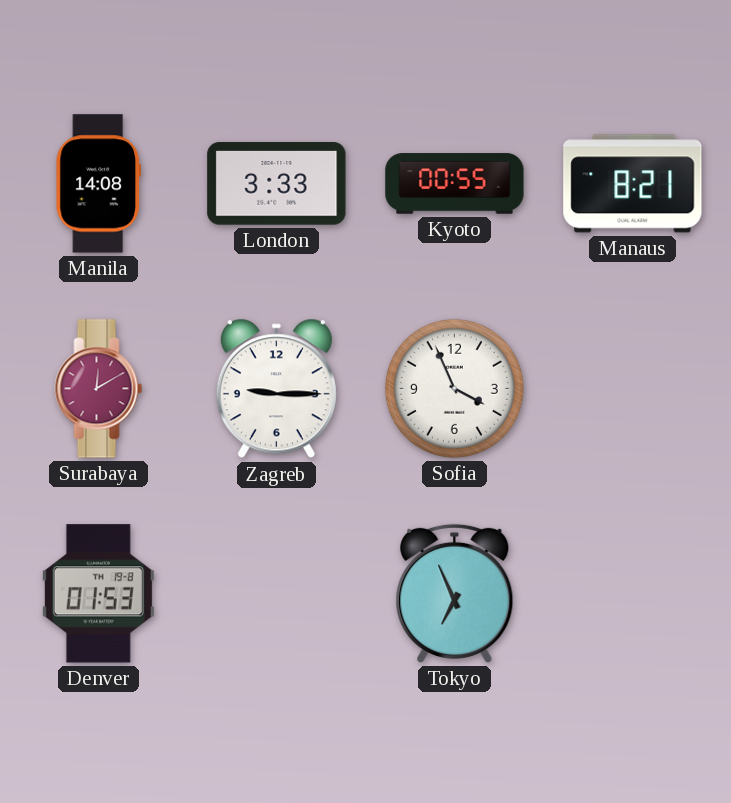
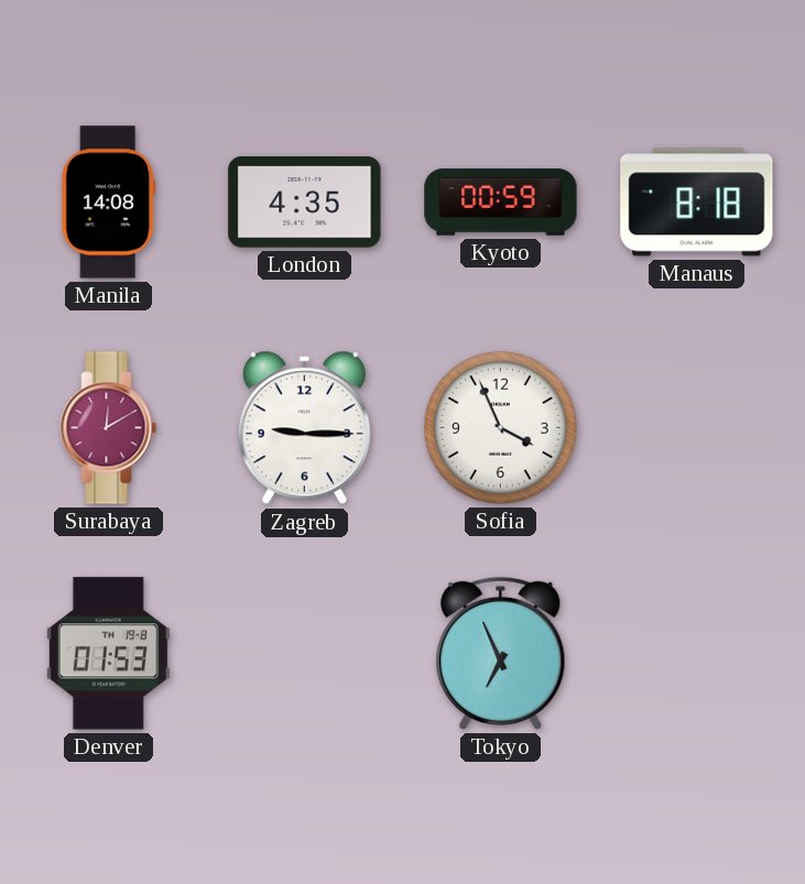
London: 3:33 -> 4:35 (305, 203)
Kyoto: 00:55 -> 00:59 (501, 203)
Manaus: 8:21 -> 8:18 (697, 203)
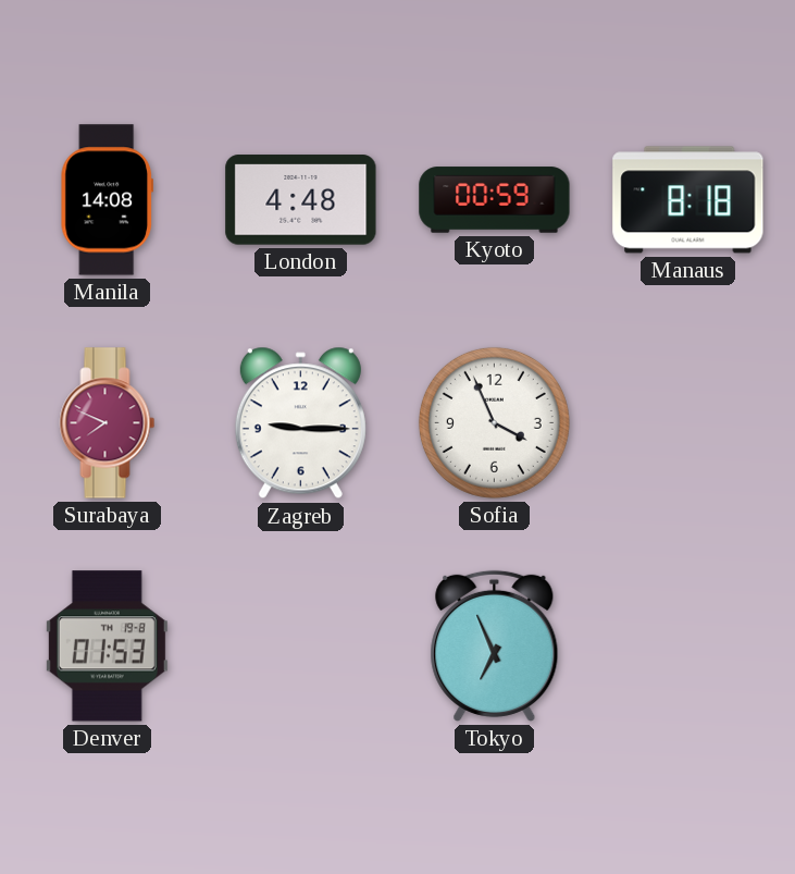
London: 4:35 -> 4:48 (301, 200)
Surabaya: 12:10 -> 7:49 (108, 423)
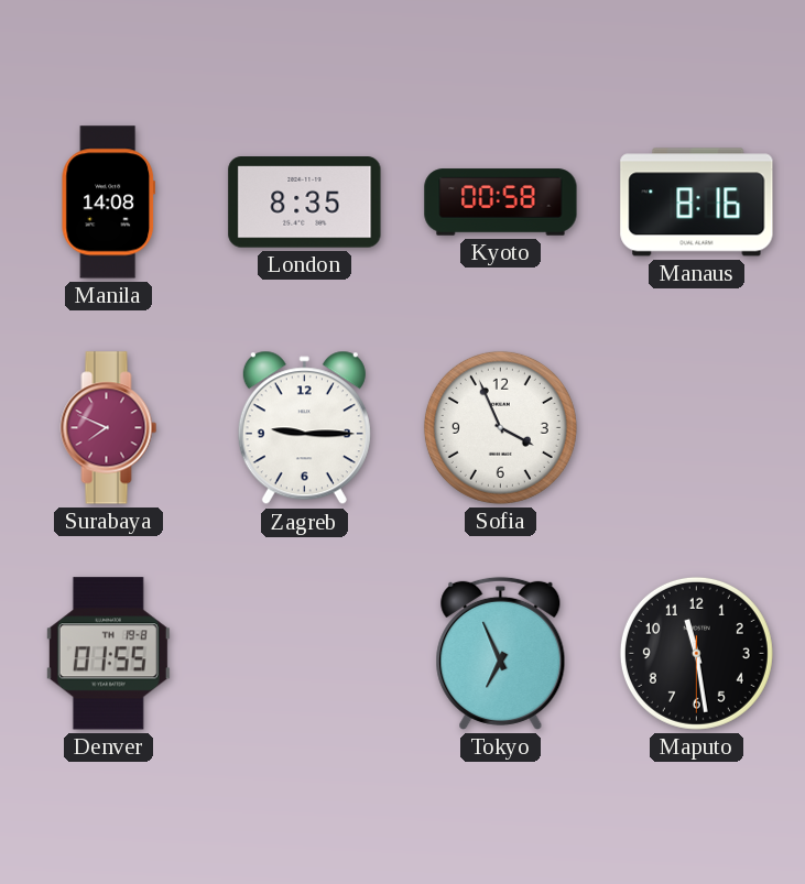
London: 4:48 -> 8:35 (305, 203)
Kyoto: 00:59 -> 00:58 (501, 203)
Manaus: 8:18 -> 8:16 (697, 203)
Denver: 01:53 -> 01:55 (108, 654)
Maputo: none -> 11:28 (696, 653)
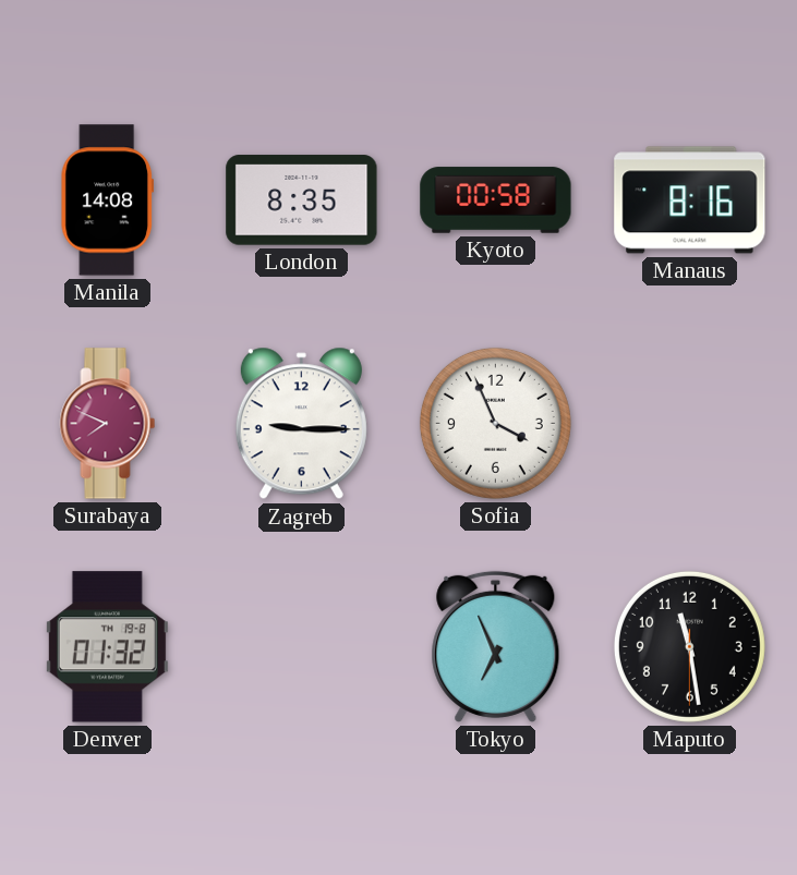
Denver: 01:55 -> 01:32 (107, 647)
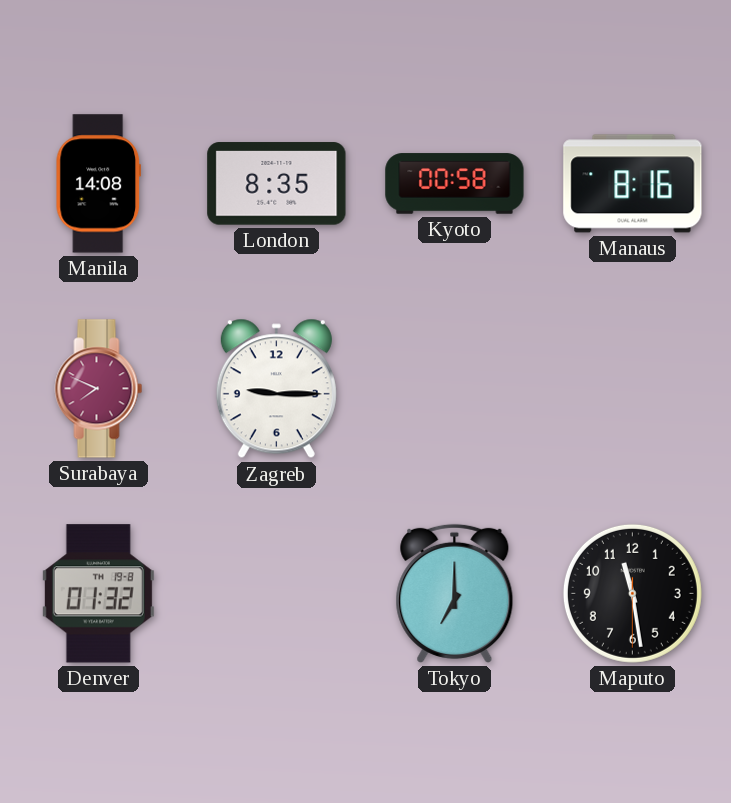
Sofia: 3:56 -> none (495, 423)
Tokyo: 6:56 -> 7:00 (455, 593)
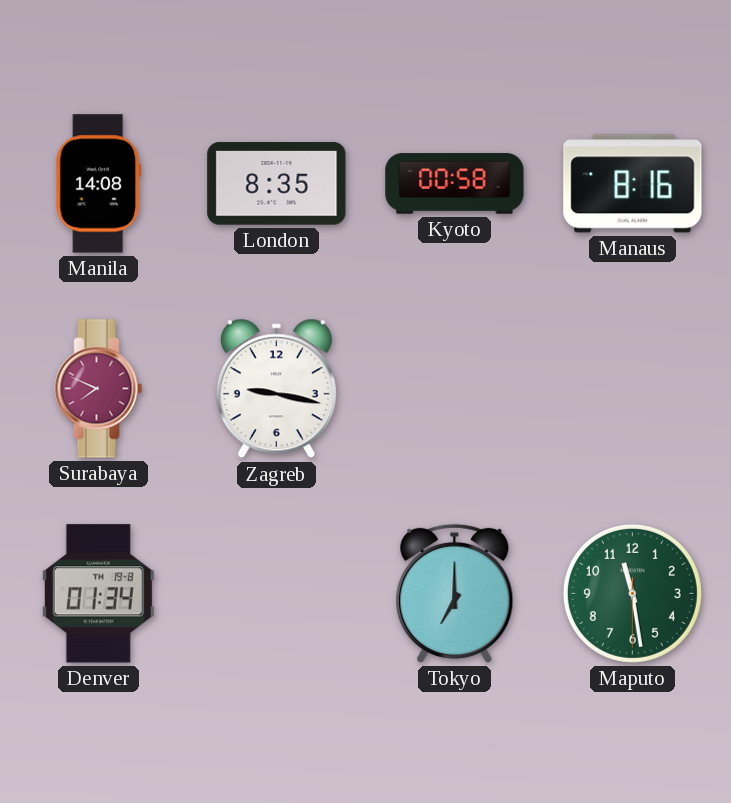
Zagreb: 9:15 -> 9:17 (276, 389)
Denver: 01:32 -> 01:34 (98, 594)
Maputo dial: black -> green (632, 593)
